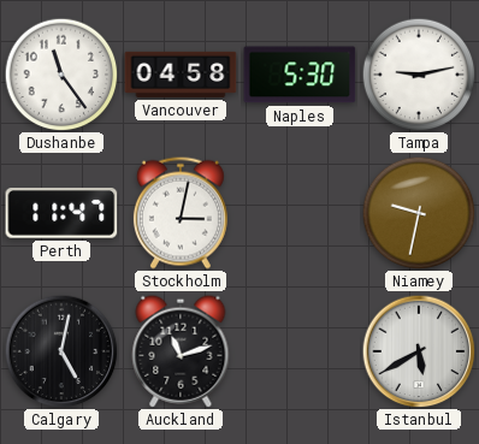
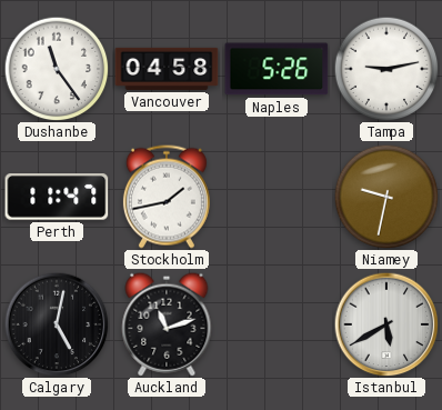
Naples: 5:30 -> 5:26 (277, 69)
Stockholm: 3:02 -> 1:43 (167, 197)
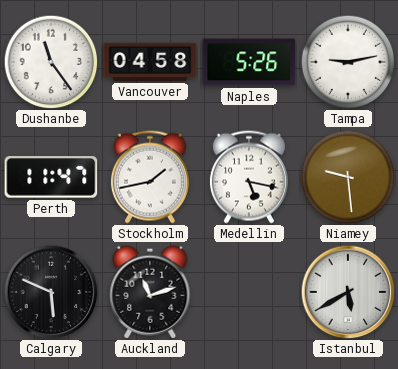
Medellin: none -> 5:17 (249, 177)
Niamey: 9:32 -> 9:29 (348, 177)
Calgary: 5:02 -> 5:49 (51, 292)
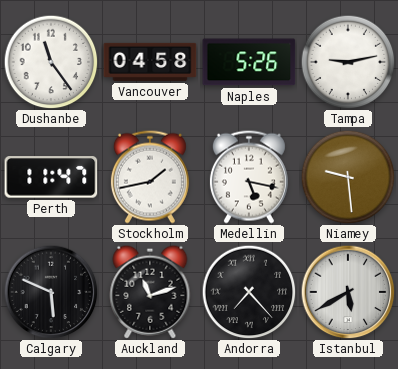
Andorra: none -> 7:23 (249, 292)
